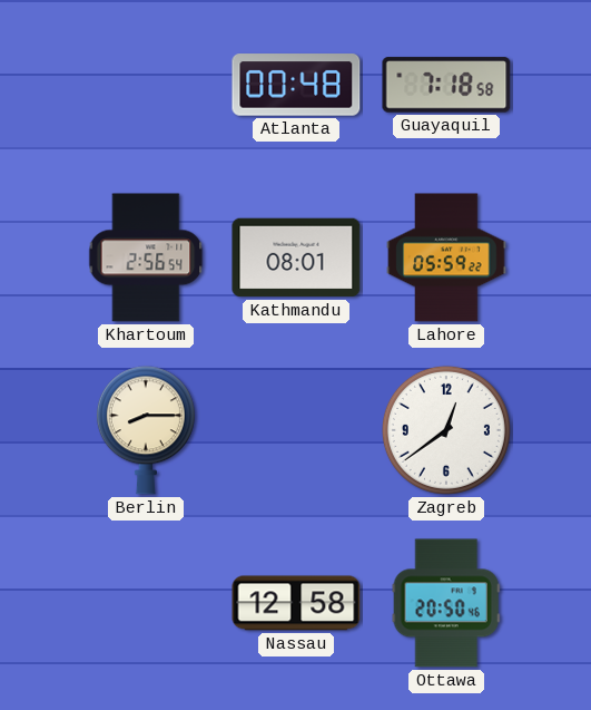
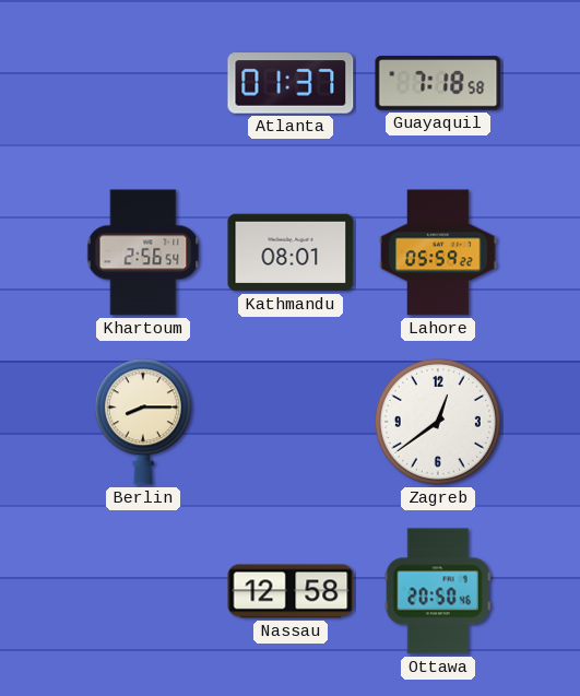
Atlanta: 00:48 -> 01:37 (291, 83)
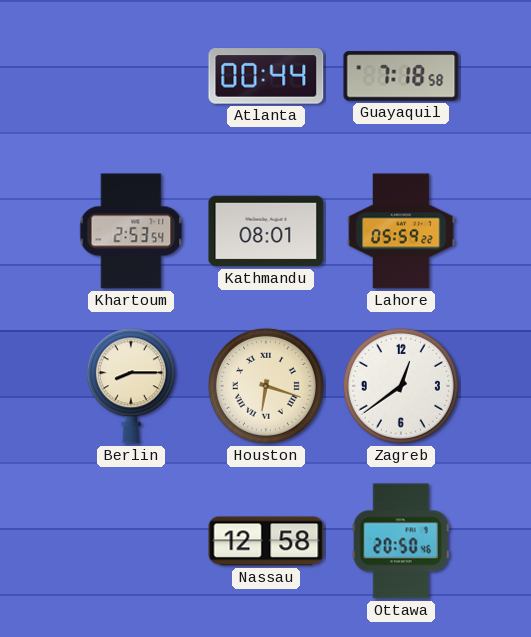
Atlanta: 01:37 -> 00:44 (266, 76)
Khartoum: 2:56 -> 2:53 (131, 231)
Houston: none -> 6:18 (266, 386)
